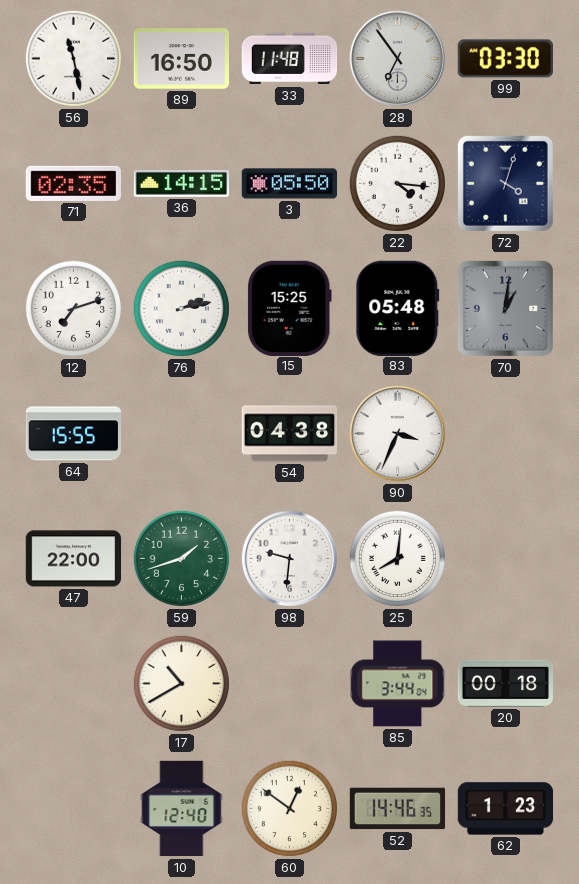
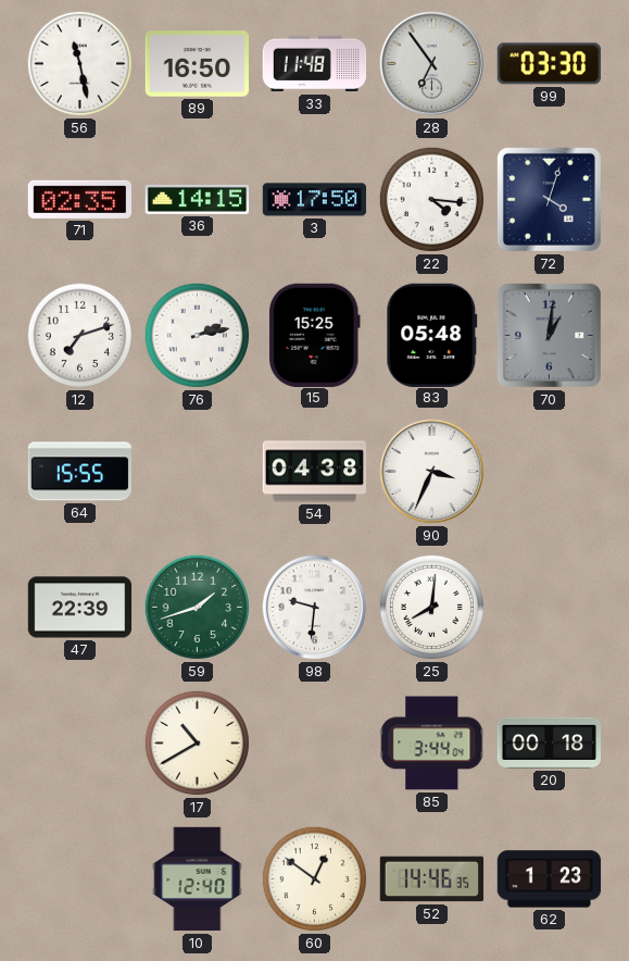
3: 05:50 -> 17:50 (315, 200)
47: 22:00 -> 22:39 (80, 608)
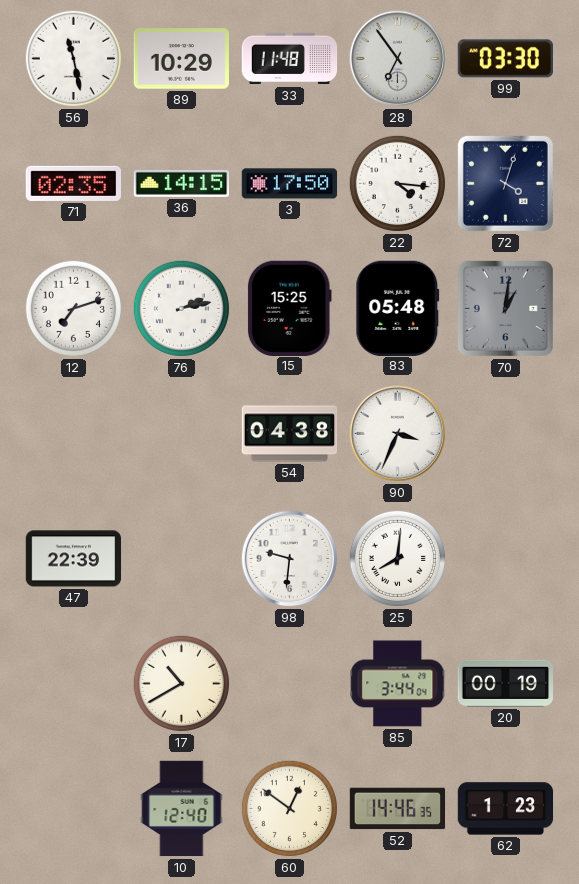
89: 16:50 -> 10:29 (181, 59)
64: 15:55 -> none (79, 472)
59: 1:42 -> none (197, 607)
20: 00:18 -> 00:19 (506, 683)
